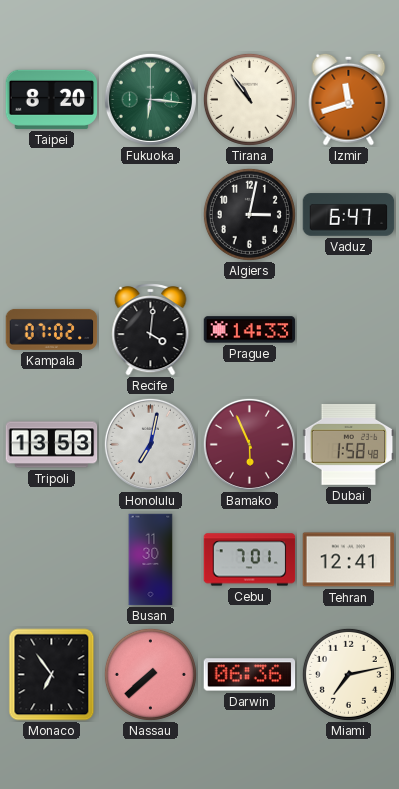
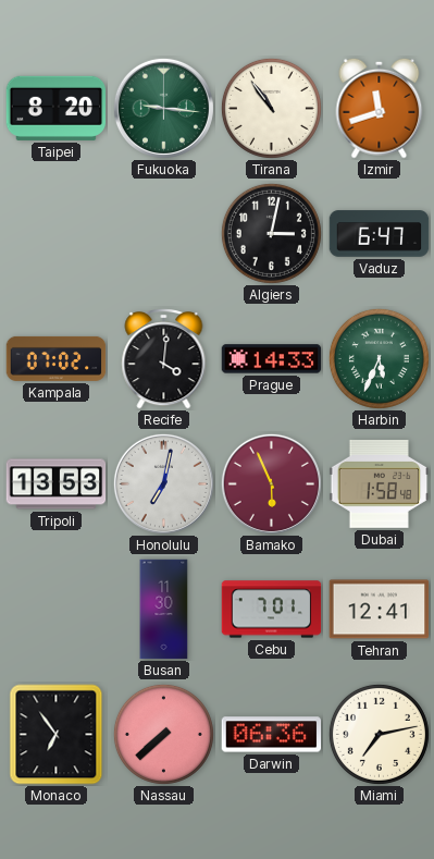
Fukuoka: 6:16 -> 9:16 (163, 108)
Harbin: none -> 5:34 (379, 358)
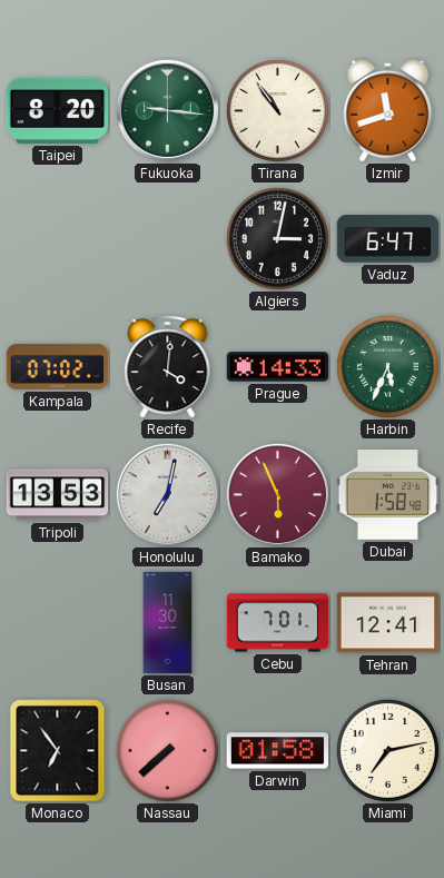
Darwin: 06:36 -> 01:58 (278, 751)
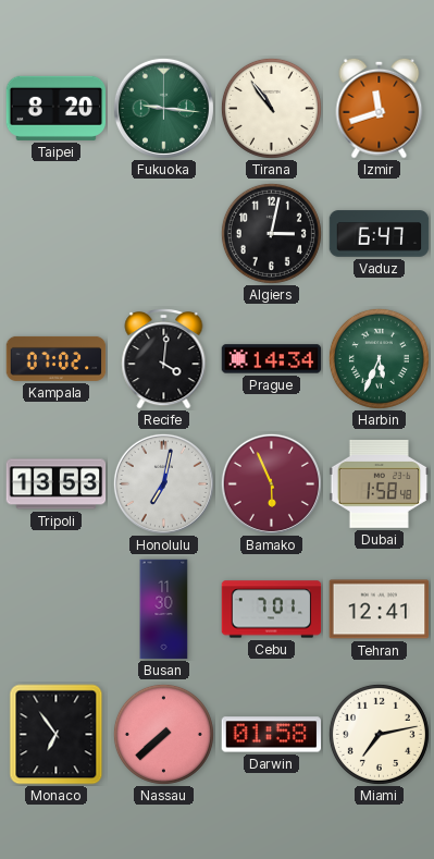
Prague: 14:33 -> 14:34 (272, 359)
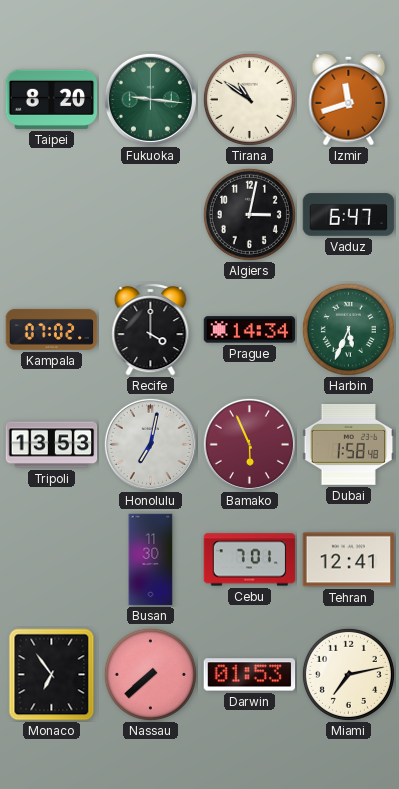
Tirana: 10:54 -> 10:51 (249, 99)
Recife: 4:01 -> 4:00 (151, 330)
Darwin: 01:58 -> 01:53 (250, 675)
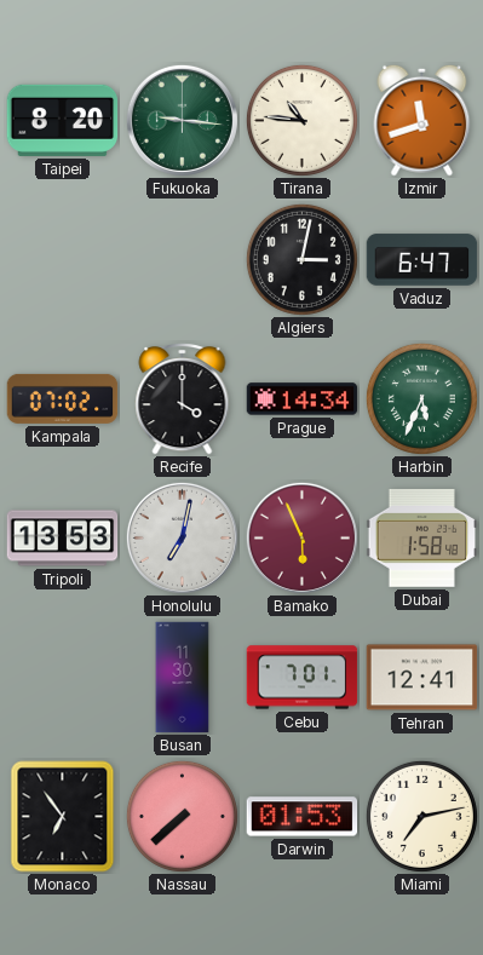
Tirana: 10:51 -> 10:46 (301, 120)
